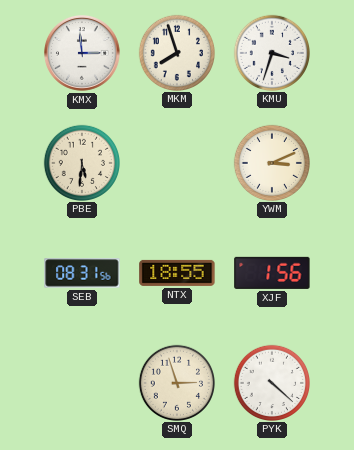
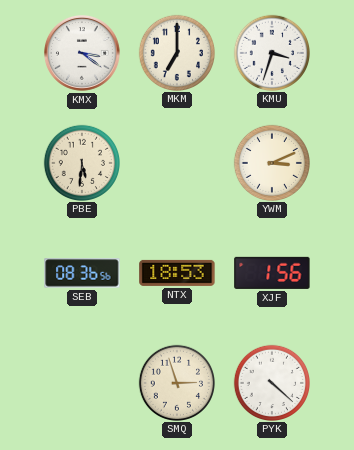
KMX: 2:59 -> 3:21 (83, 54)
MKM: 7:57 -> 7:00 (176, 52)
SEB: 08:31 -> 08:36 (82, 273)
NTX: 18:55 -> 18:53 (177, 273)
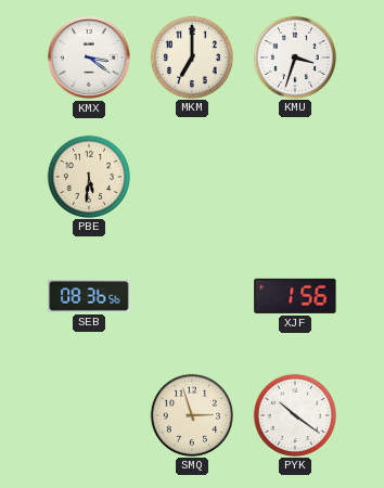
YWM: 3:11 -> none (271, 162)
NTX: 18:53 -> none (177, 273)
PYK: 4:22 -> 10:21 (294, 414)
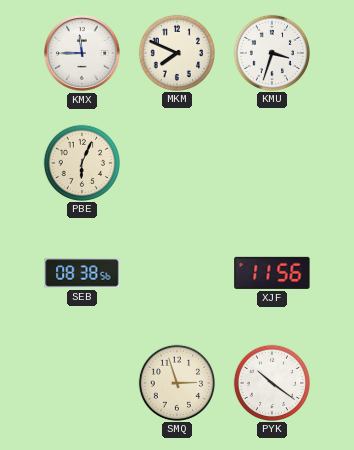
KMX: 3:21 -> 11:45 (83, 54)
MKM: 7:00 -> 7:49 (176, 52)
PBE: 5:31 -> 6:04 (81, 162)
SEB: 08:36 -> 08:38 (82, 273)
XJF: 1:56 -> 11:56 (272, 273)
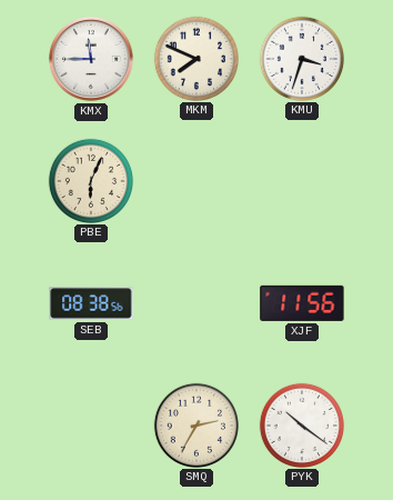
SMQ: 2:57 -> 2:35 (195, 424)
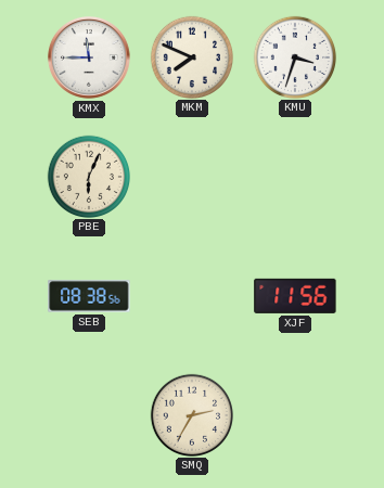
PYK: 10:21 -> none (301, 424)
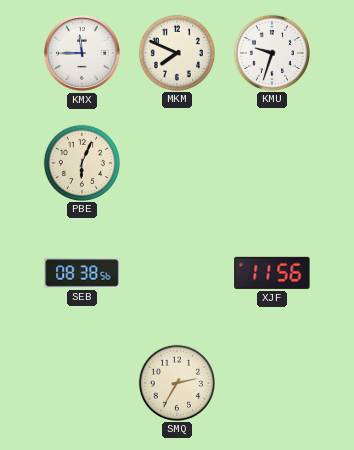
KMU: 3:33 -> 9:33 (271, 52)
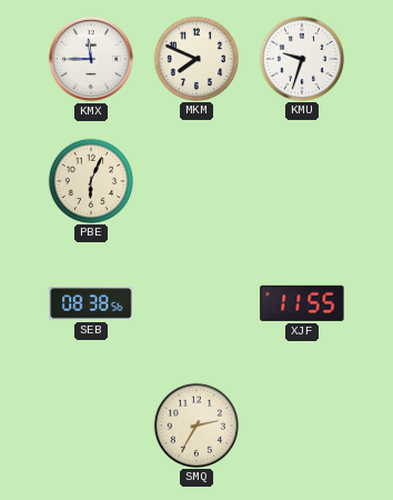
XJF: 11:56 -> 11:55 (302, 303)
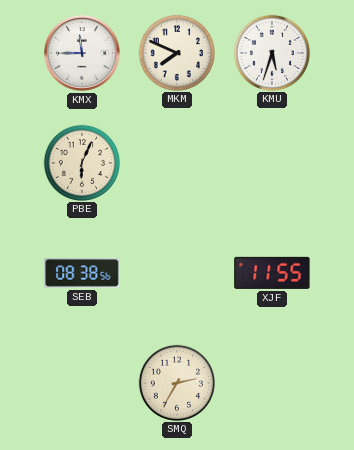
KMU: 9:33 -> 5:33 (271, 52)
